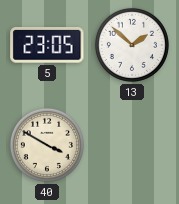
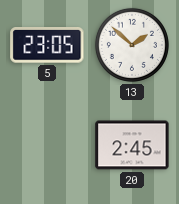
40: 3:50 -> none (47, 145)
20: none -> 2:45 (132, 145)
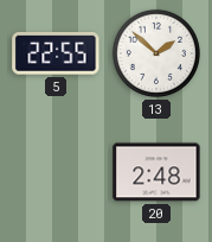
5: 23:05 -> 22:55 (56, 55)
20: 2:45 -> 2:48 (156, 172)
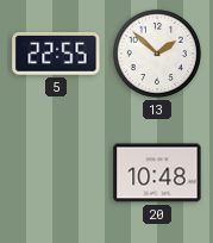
20: 2:48 -> 10:48 (157, 173)
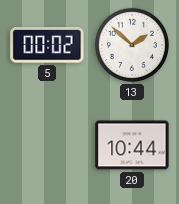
5: 22:55 -> 00:02 (47, 46)
20: 10:48 -> 10:44 (132, 145)
